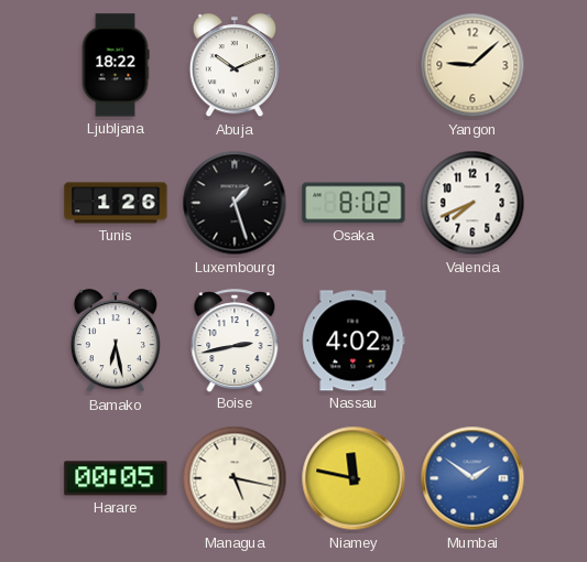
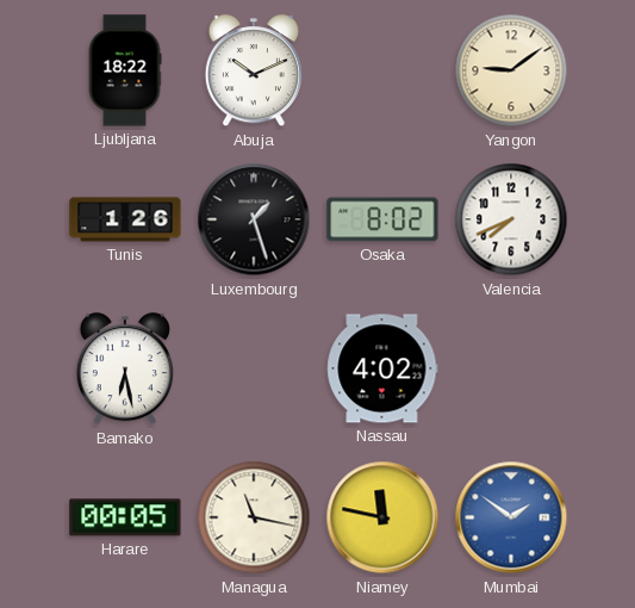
Yangon: 9:08 -> 9:09 (511, 70)
Boise: 2:43 -> none (235, 341)
Managua: 5:17 -> 11:17 (254, 517)
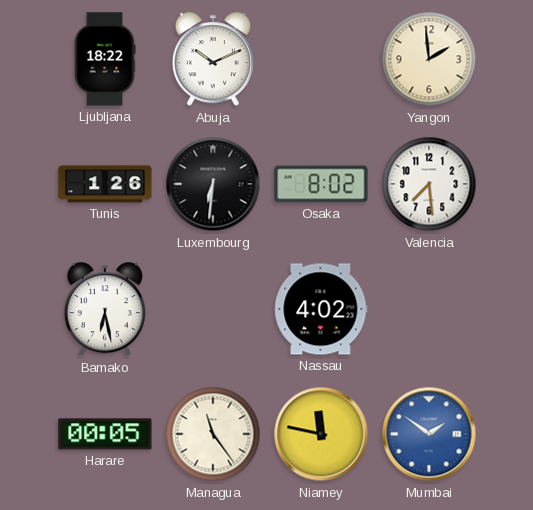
Yangon: 9:09 -> 1:59 (429, 59)
Luxembourg: 1:27 -> 6:31 (213, 184)
Valencia: 7:41 -> 7:29 (429, 184)
Managua: 11:17 -> 11:24 (213, 434)
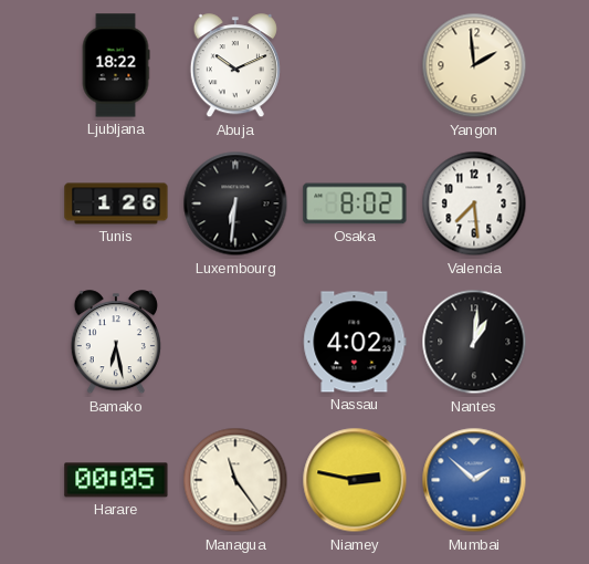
Nantes: none -> 1:01 (474, 342)
Niamey: 11:47 -> 2:47 (355, 480)
Mumbai: 1:51 -> 1:52 (474, 480)
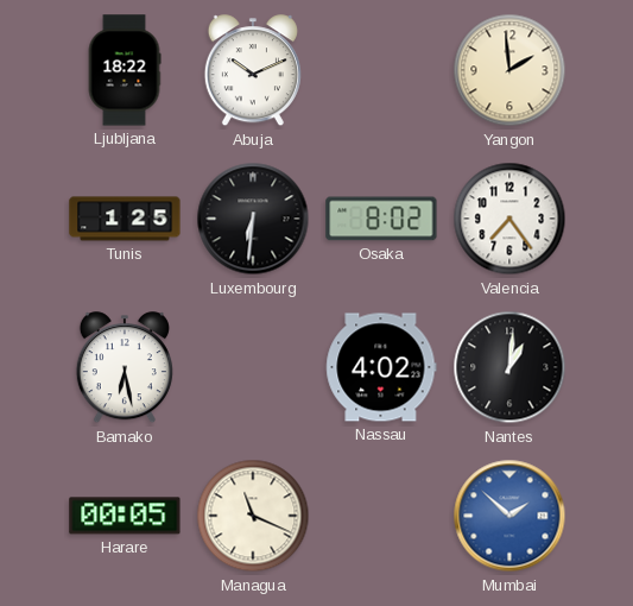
Tunis: 1:26 -> 1:25 (125, 219)
Valencia: 7:29 -> 7:24 (509, 219)
Managua: 11:24 -> 11:19 (253, 516)
Niamey: 2:47 -> none (355, 480)
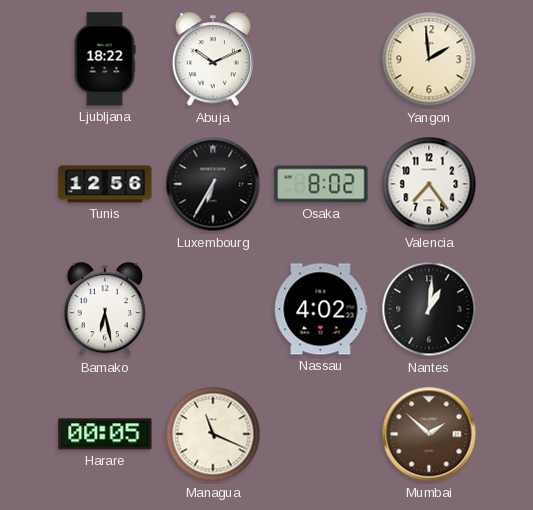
Tunis: 1:25 -> 12:56 (105, 184)
Luxembourg: 6:31 -> 6:35 (213, 184)
Mumbai dial: blue -> brown (429, 434)
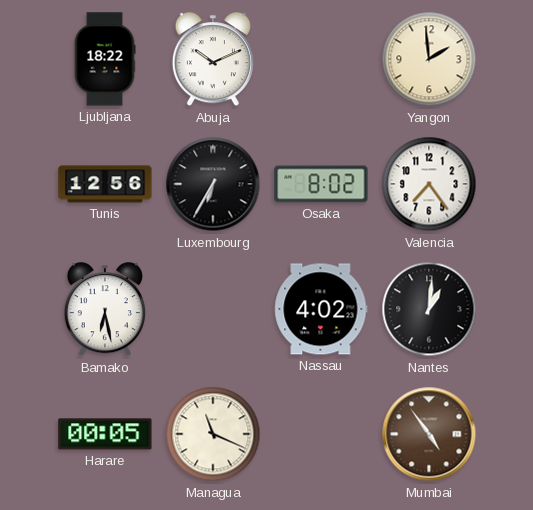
Mumbai: 1:52 -> 4:54 (429, 434)
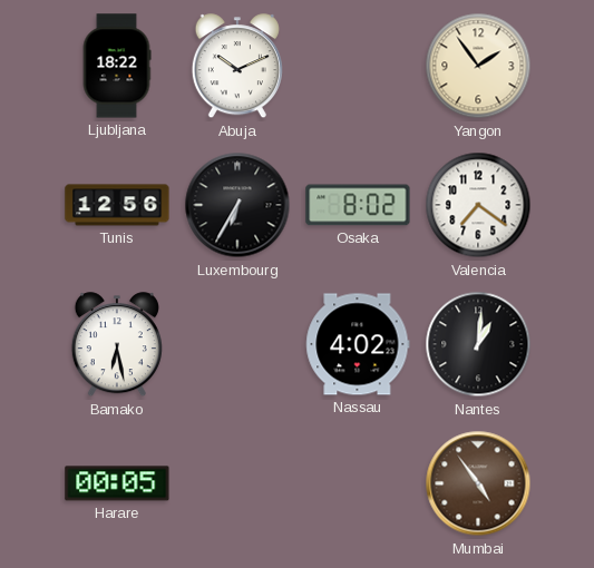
Yangon: 1:59 -> 1:54 (478, 66)
Valencia: 7:24 -> 7:21 (478, 205)
Managua: 11:19 -> none (213, 434)
